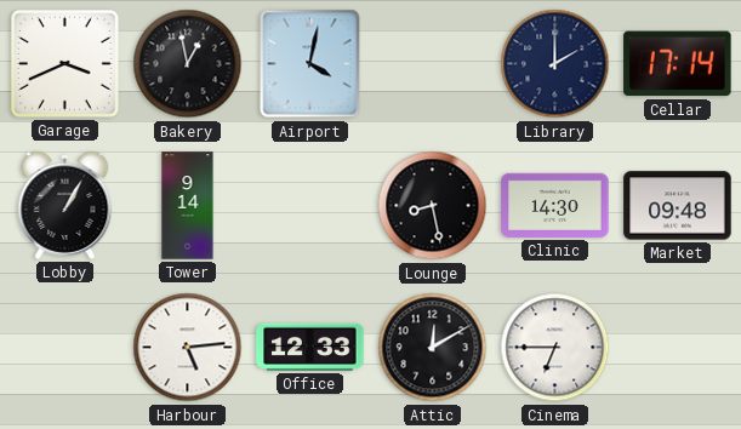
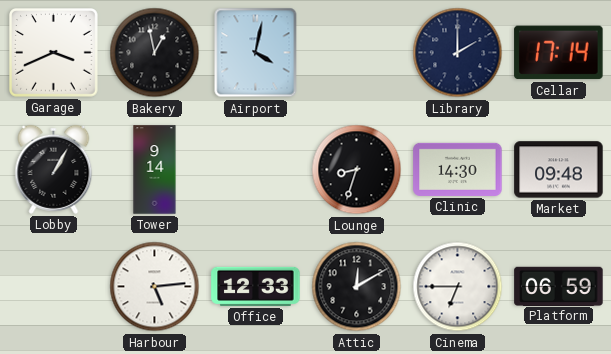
Lounge: 8:28 -> 8:33 (357, 170)
Platform: none -> 06:59 (559, 286)
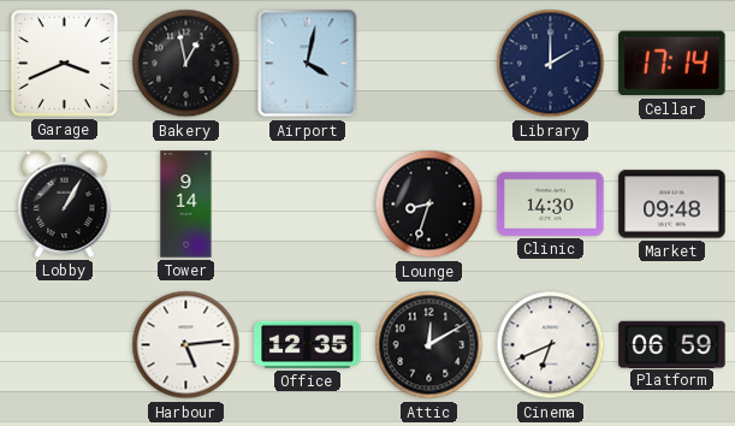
Office: 12:33 -> 12:35 (308, 344)
Cinema: 6:45 -> 6:41 (551, 345)
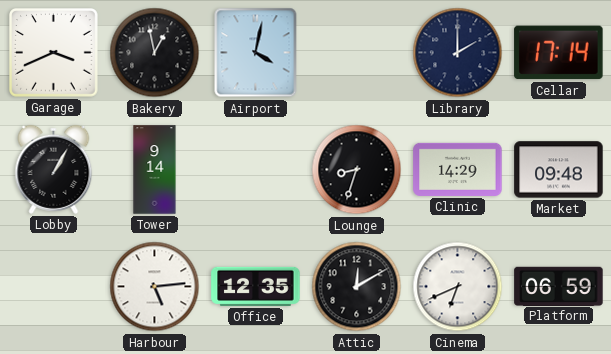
Clinic: 14:30 -> 14:29 (458, 169)
